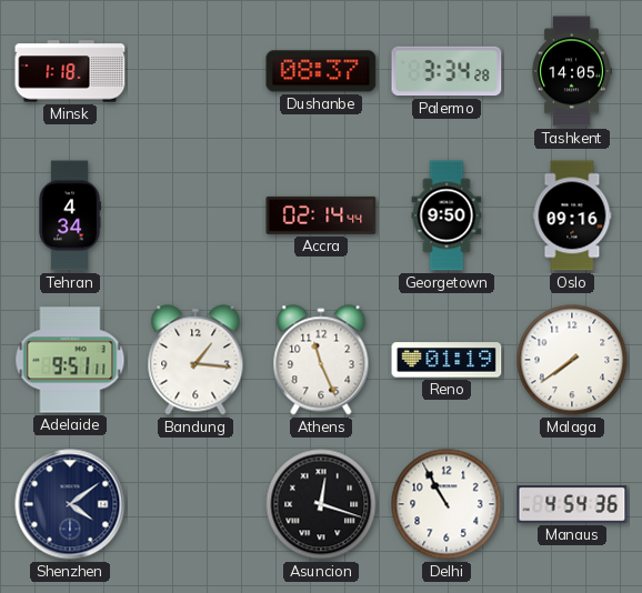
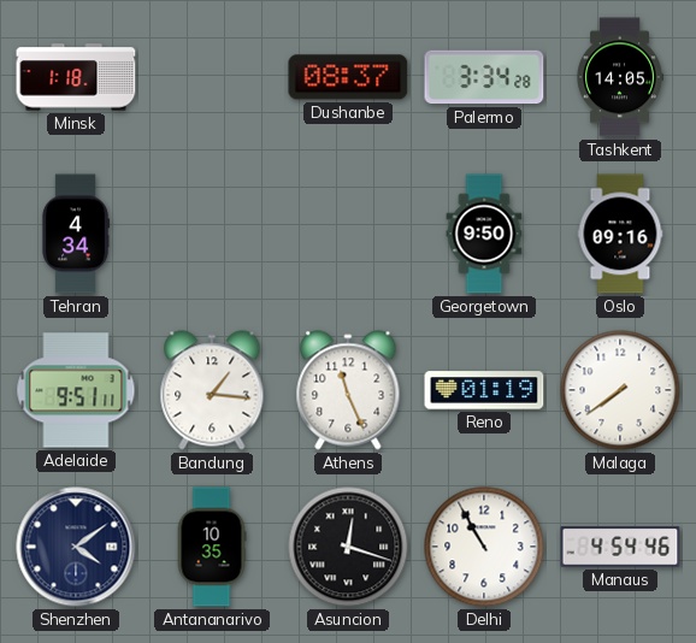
Accra: 02:14 -> none (321, 215)
Antananarivo: none -> 10:35 (212, 547)
Manaus: 4:54:36 -> 4:54:46 (620, 547)
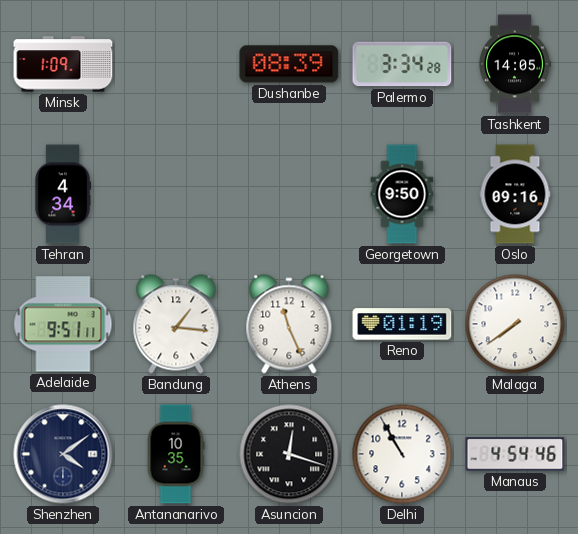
Minsk: 1:18 -> 1:09 (63, 64)
Dushanbe: 08:37 -> 08:39 (289, 64)
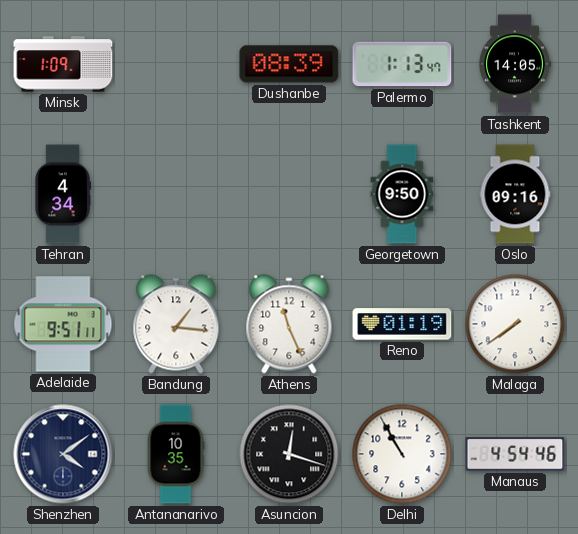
Palermo: 3:34 -> 1:13 (402, 64)
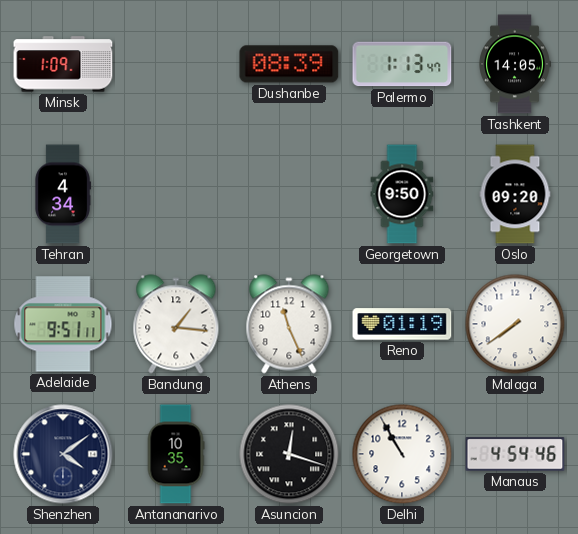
Oslo: 09:16 -> 09:20 (515, 194)
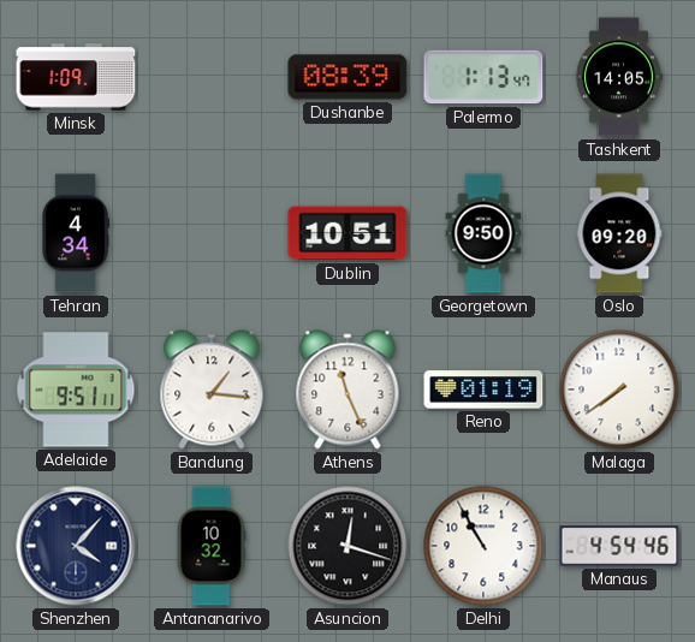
Dublin: none -> 10:51 (348, 233)
Shenzhen: 4:09 -> 4:07 (76, 546)
Antananarivo: 10:35 -> 10:32 (212, 546)
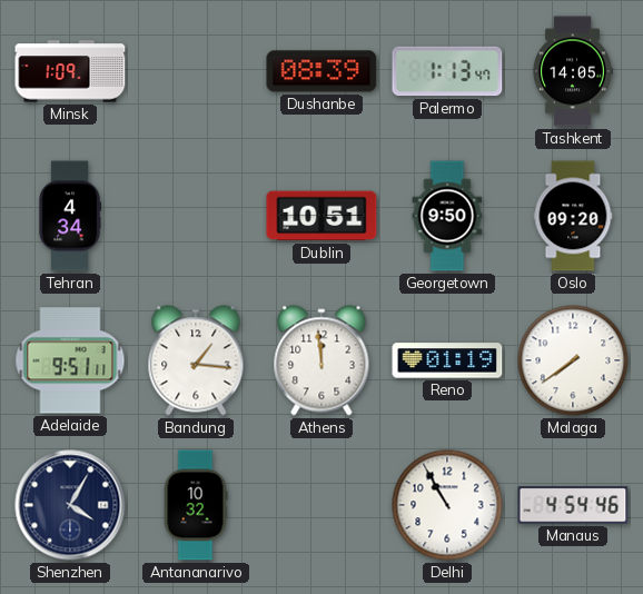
Athens: 11:26 -> 11:59 (321, 360)
Shenzhen: 4:07 -> 4:05 (70, 505)
Asuncion: 12:18 -> none (348, 546)
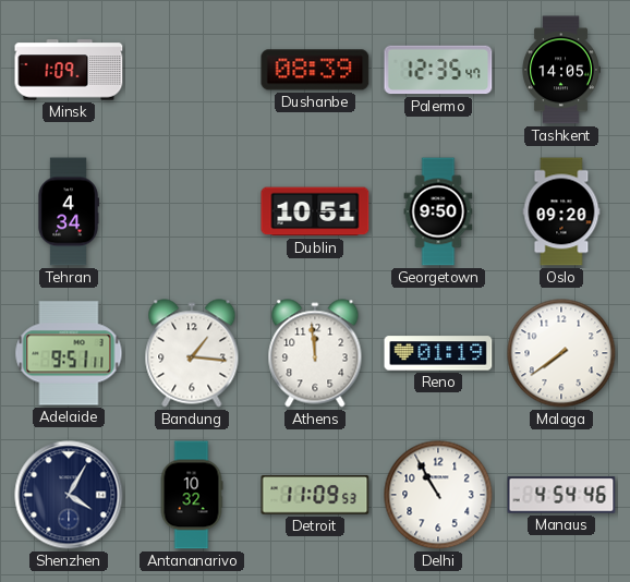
Palermo: 1:13 -> 12:35 (438, 70)
Detroit: none -> 11:09 (315, 495)
